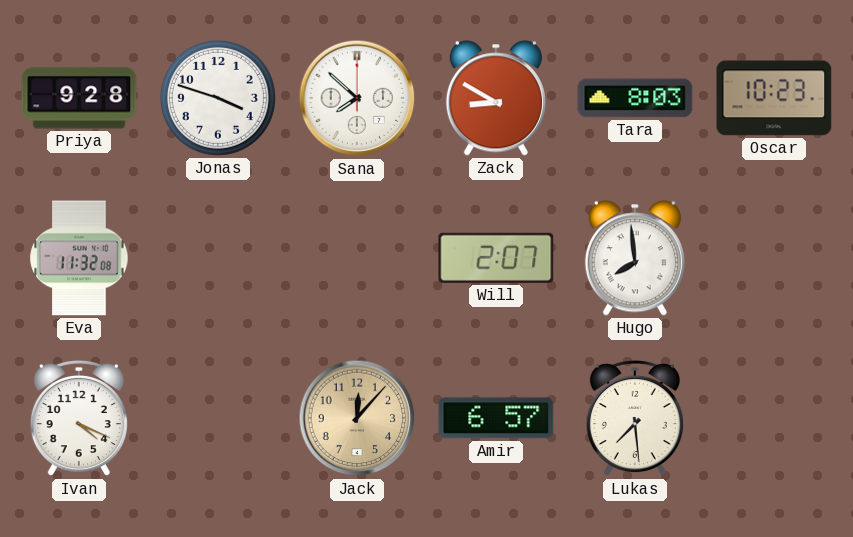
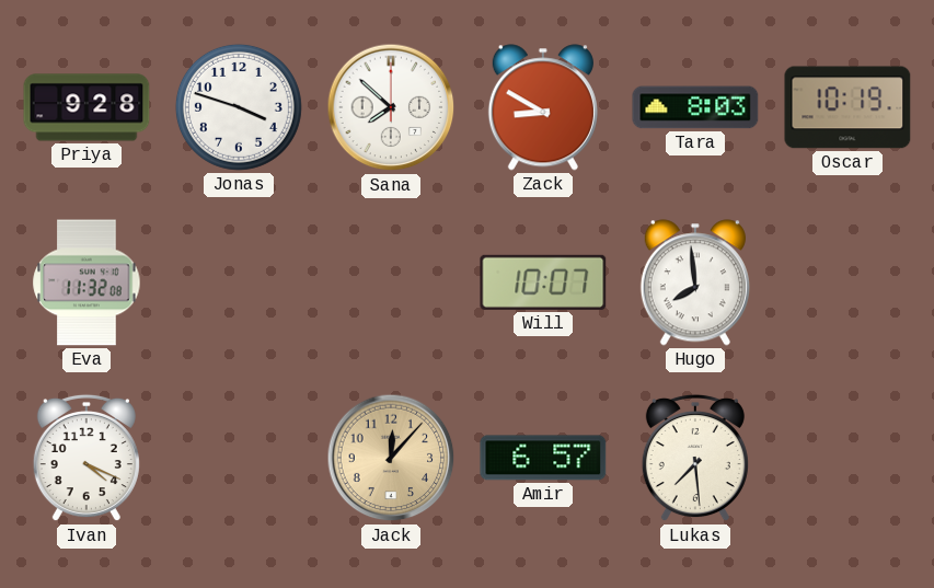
Oscar: 10:23 -> 10:19 (847, 107)
Will: 2:07 -> 10:07 (543, 283)
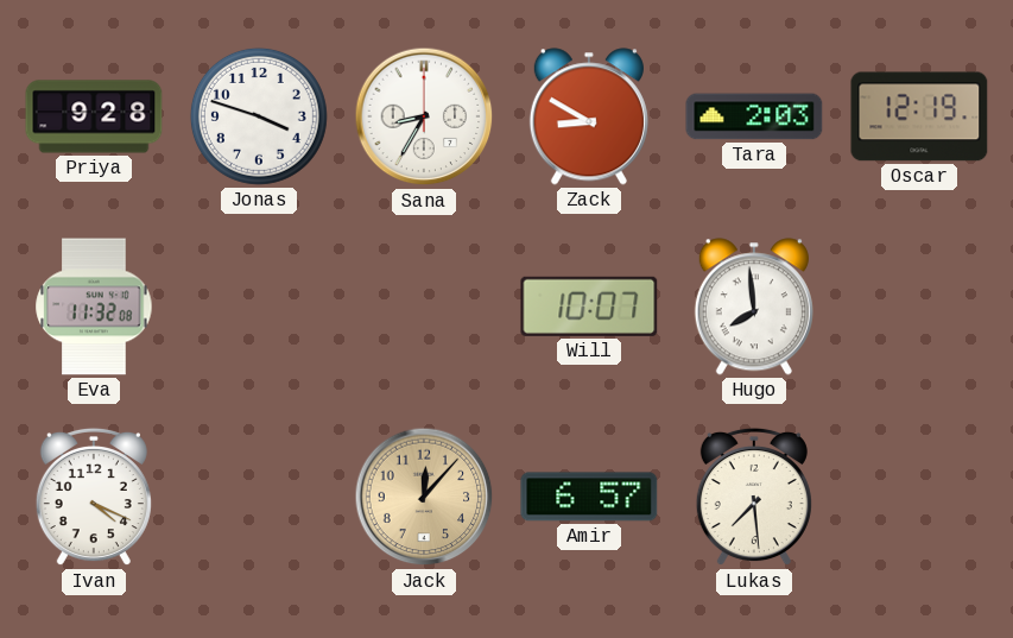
Sana: 7:52 -> 8:35 (424, 116)
Tara: 8:03 -> 2:03 (754, 116)
Oscar: 10:19 -> 12:19 (919, 116)
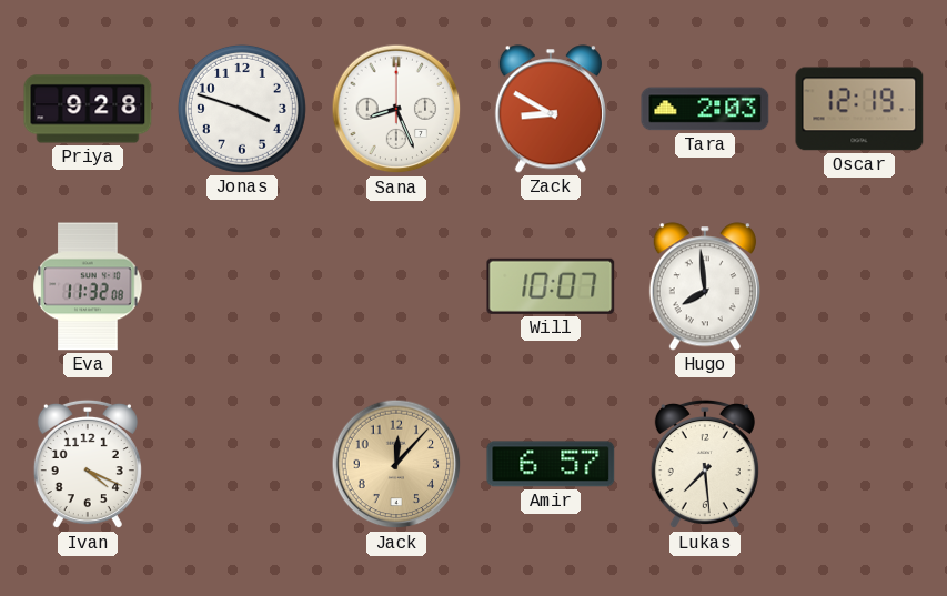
Sana: 8:35 -> 8:26 (396, 109)
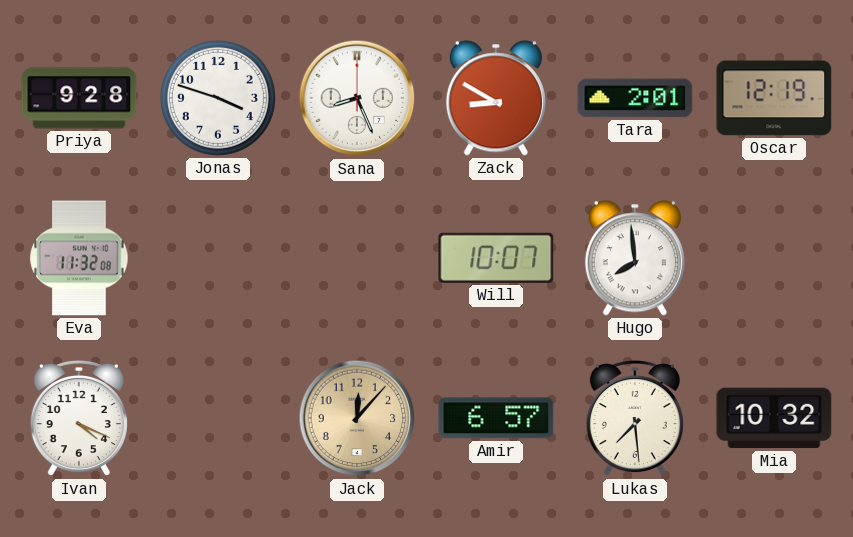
Tara: 2:03 -> 2:01 (635, 98)
Mia: none -> 10:32 (774, 418)
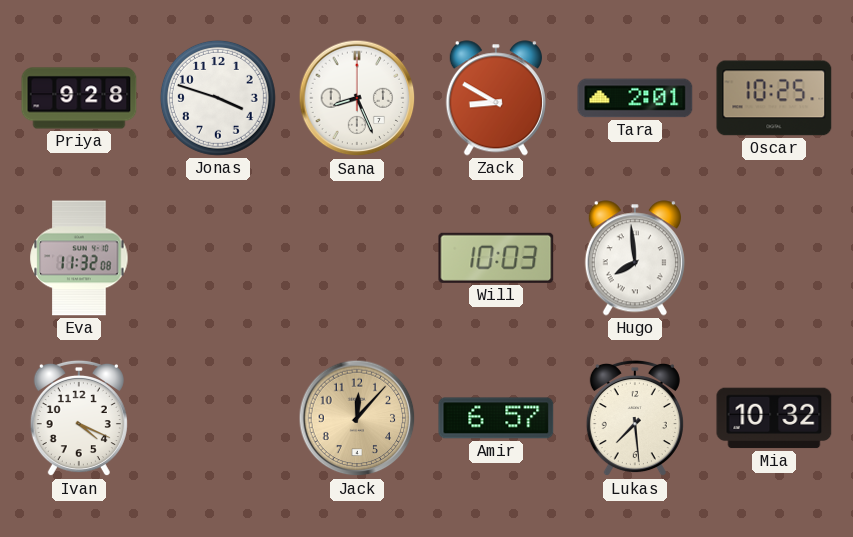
Oscar: 12:19 -> 10:25 (774, 98)
Will: 10:07 -> 10:03 (496, 258)
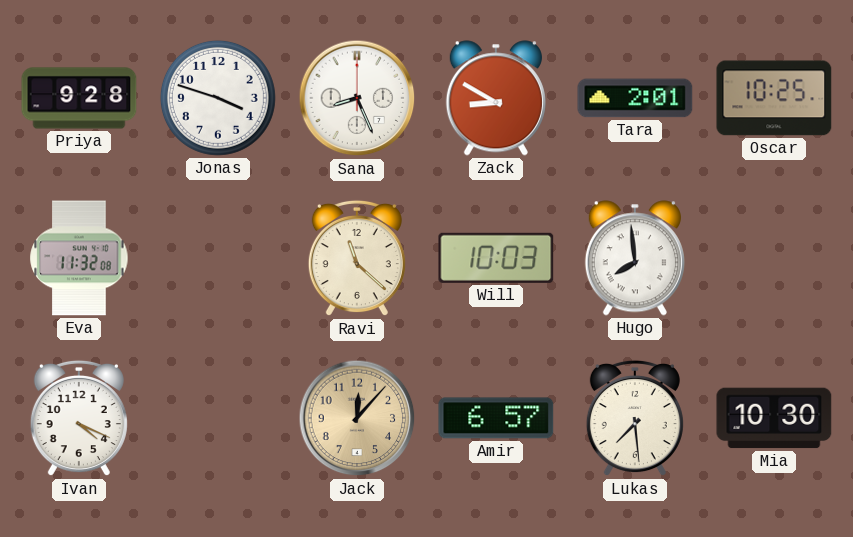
Ravi: none -> 11:22 (357, 258)
Mia: 10:32 -> 10:30 (774, 418)
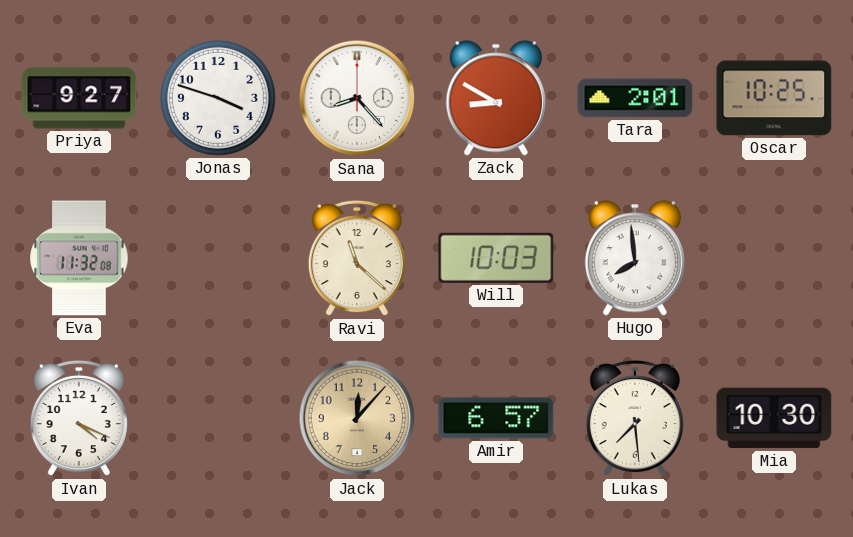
Priya: 9:28 -> 9:27 (79, 98)
Sana: 8:26 -> 8:23 (357, 98)
